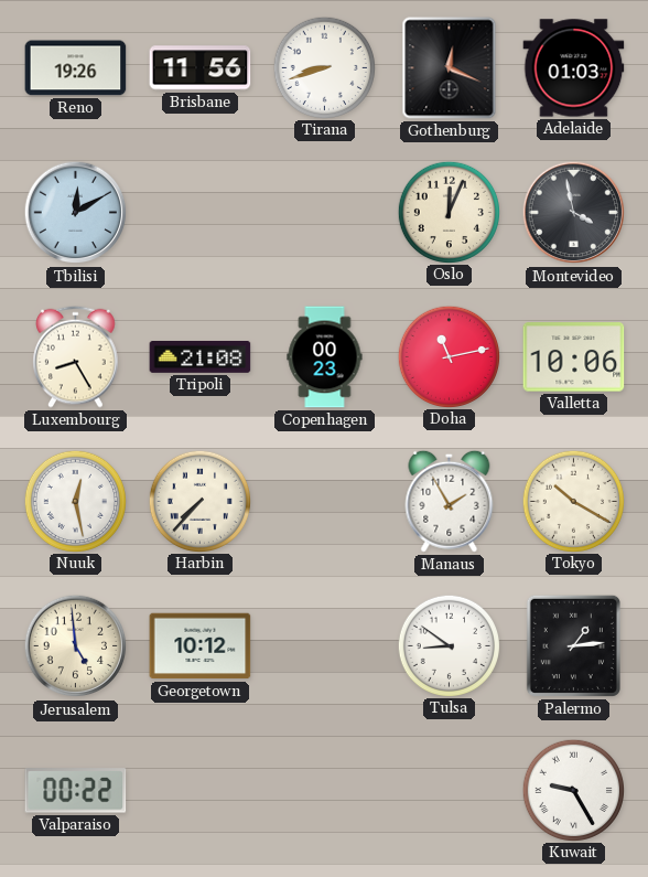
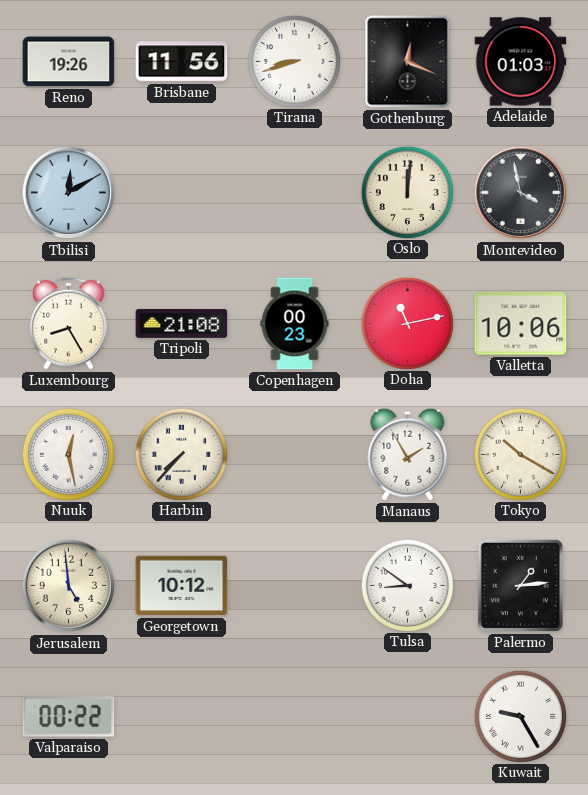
Oslo: 12:04 -> 12:01 (407, 192)
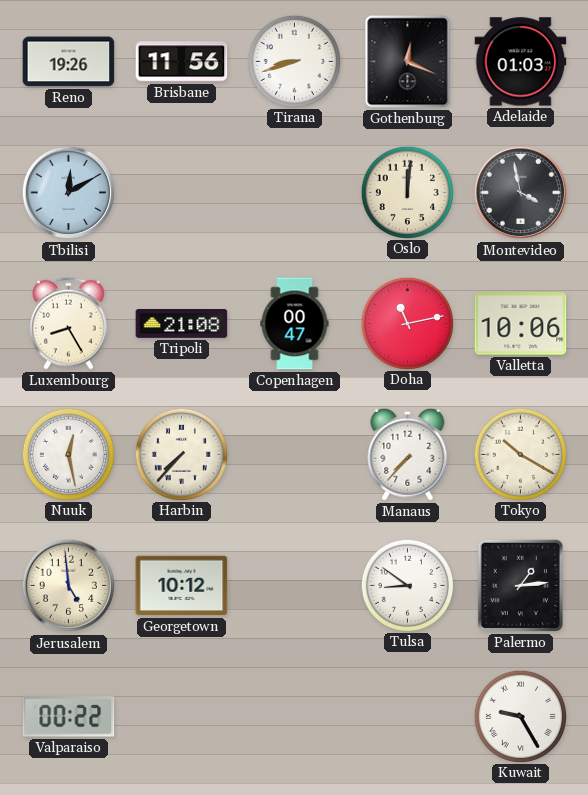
Copenhagen: 00:23 -> 00:47 (295, 324)
Manaus: 1:55 -> 7:37 (408, 454)
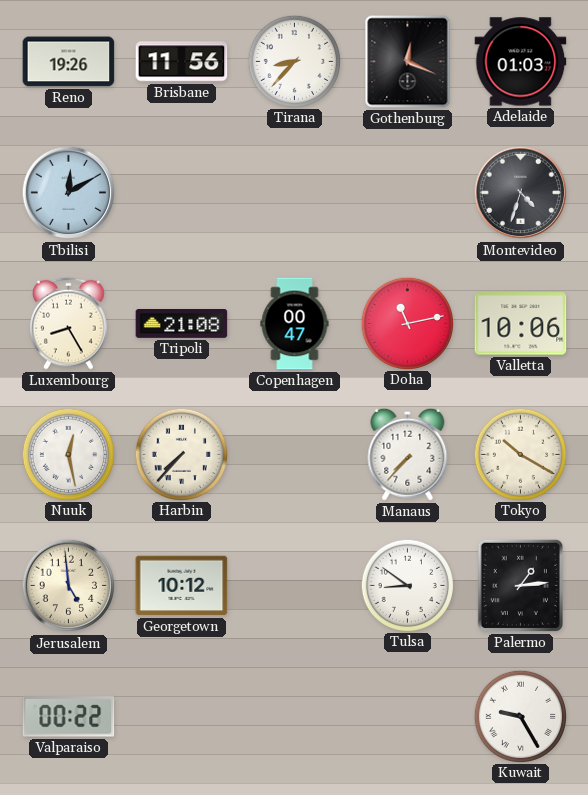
Tirana: 8:42 -> 8:37 (294, 61)
Oslo: 12:01 -> none (407, 192)
Montevideo: 3:58 -> 4:33 (521, 193)
